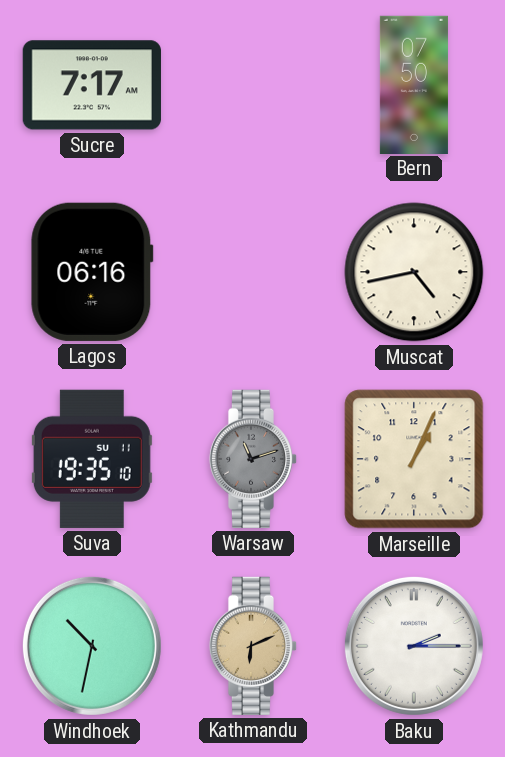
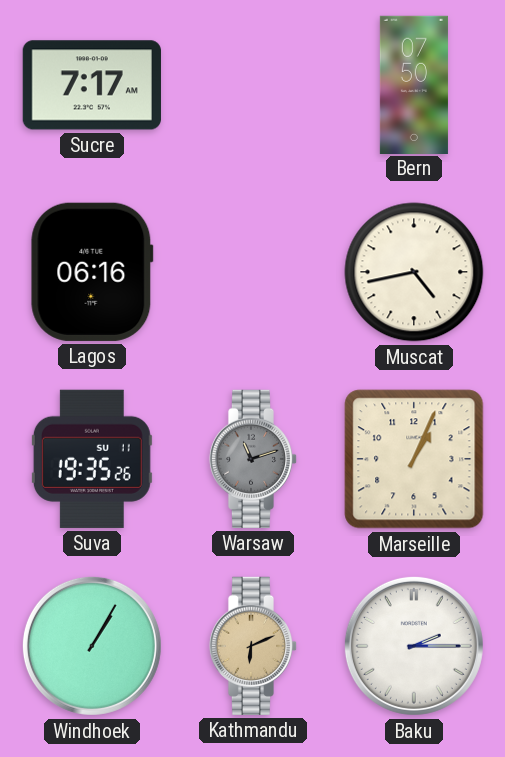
Suva: 19:35:10 -> 19:35:26 (92, 459)
Windhoek: 10:32 -> 1:05 (92, 646)
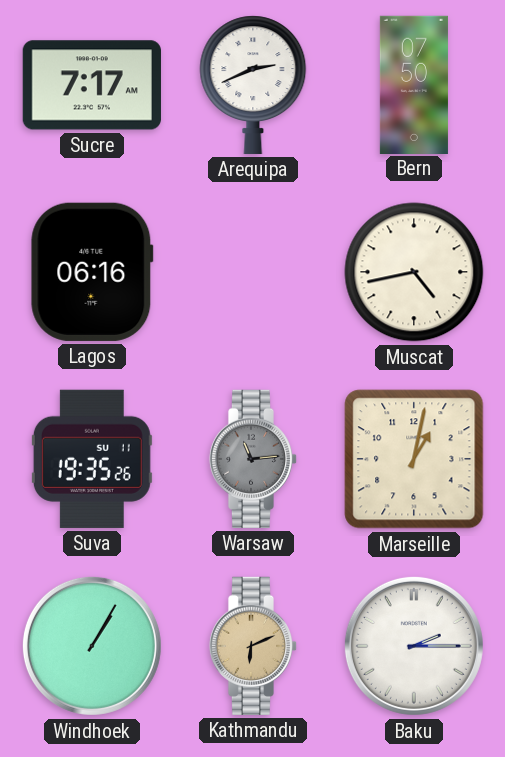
Arequipa: none -> 2:41 (253, 85)
Warsaw: 11:12 -> 11:14 (253, 459)
Marseille: 1:04 -> 1:02 (414, 459)
